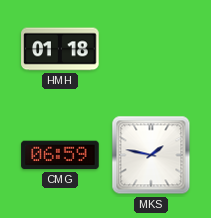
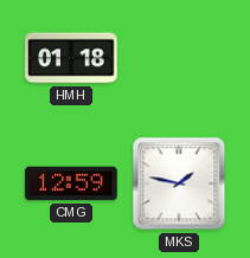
CMG: 06:59 -> 12:59 (71, 183)
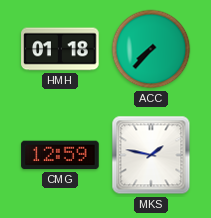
ACC: none -> 7:37 (151, 49)
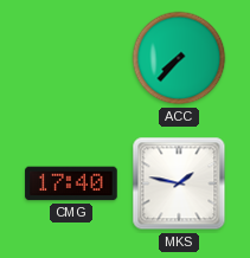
HMH: 01:18 -> none (60, 49)
CMG: 12:59 -> 17:40 (71, 183)
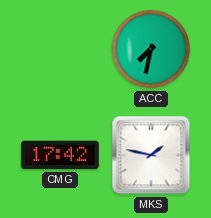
ACC: 7:37 -> 7:32 (151, 49)
CMG: 17:40 -> 17:42 (60, 155)
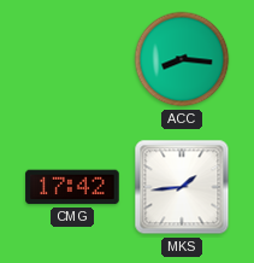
ACC: 7:32 -> 8:16 (182, 59)
MKS: 1:47 -> 1:44 (182, 187)
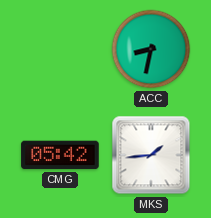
ACC: 8:16 -> 8:32 (151, 49)
CMG: 17:42 -> 05:42 (60, 155)
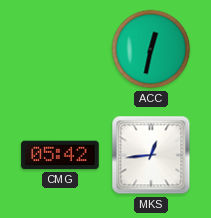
ACC: 8:32 -> 12:32 (151, 49)
MKS: 1:44 -> 12:44 (151, 155)
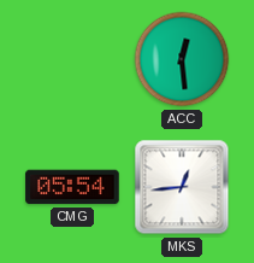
ACC: 12:32 -> 12:29 (182, 59)
CMG: 05:42 -> 05:54 (72, 187)
